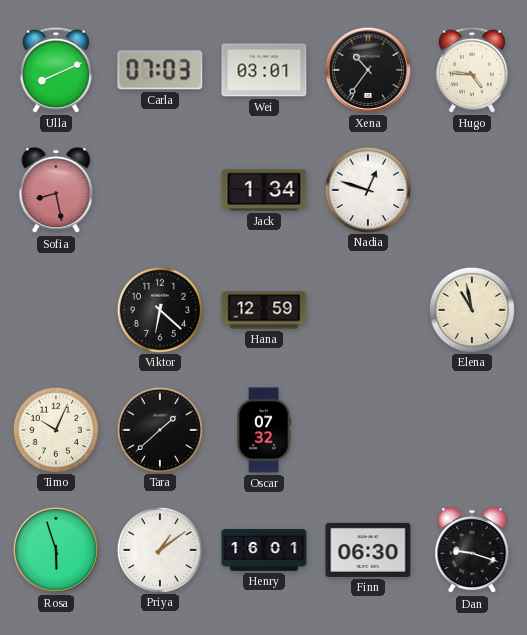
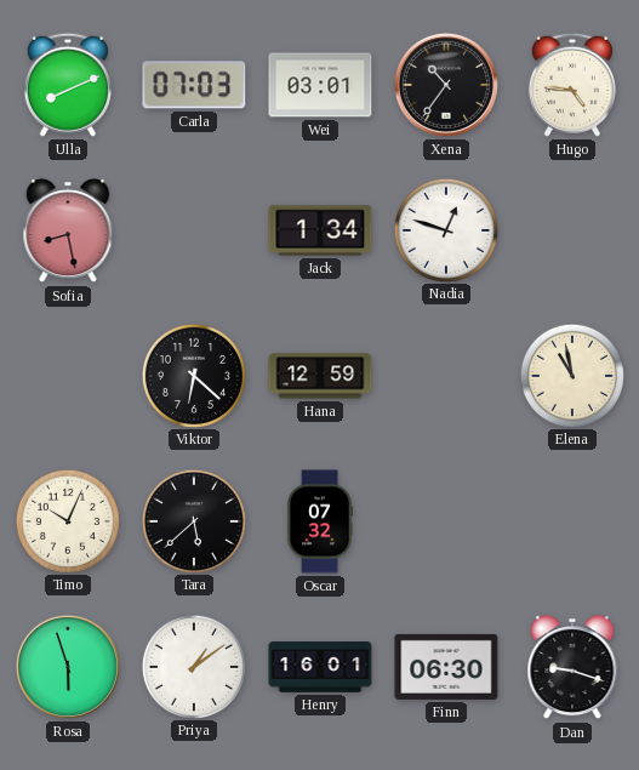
Tara: 1:38 -> 5:38 (193, 520)
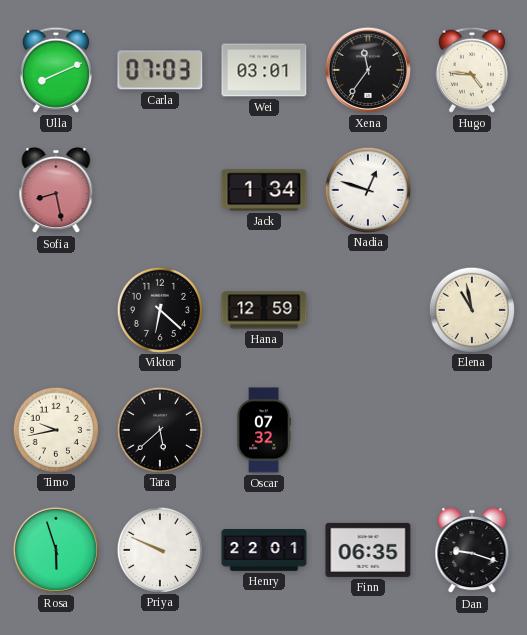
Xena: 10:36 -> 11:36 (368, 70)
Timo: 10:04 -> 9:43 (55, 429)
Priya: 1:09 -> 9:49 (159, 549)
Henry: 16:01 -> 22:01 (264, 551)
Finn: 06:30 -> 06:35 (368, 550)
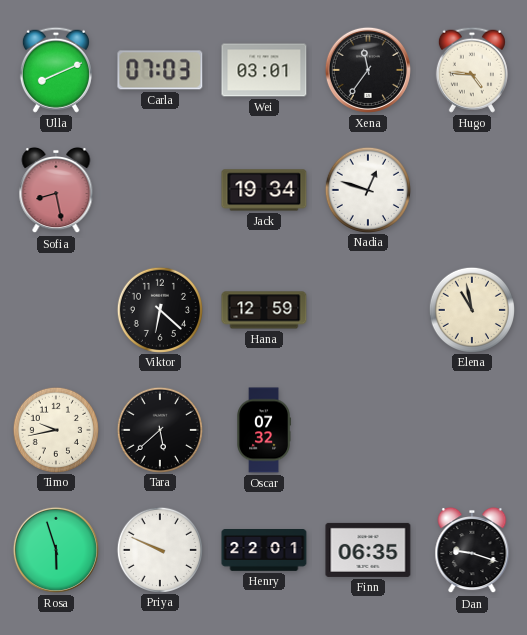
Jack: 1:34 -> 19:34 (264, 190)
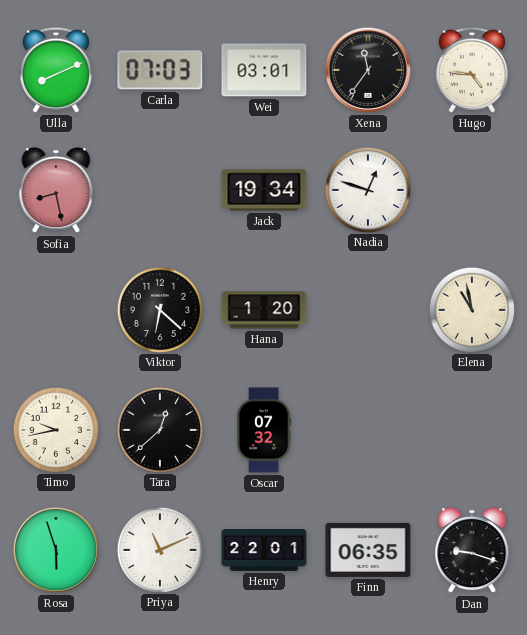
Hana: 12:59 -> 1:20 (264, 310)
Tara: 5:38 -> 12:38 (159, 429)
Priya: 9:49 -> 11:11 (159, 549)
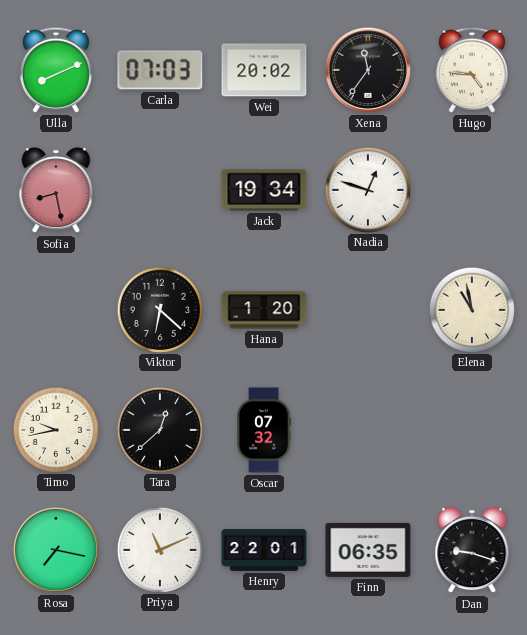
Wei: 03:01 -> 20:02 (264, 70)
Rosa: 5:57 -> 7:17 (56, 550)
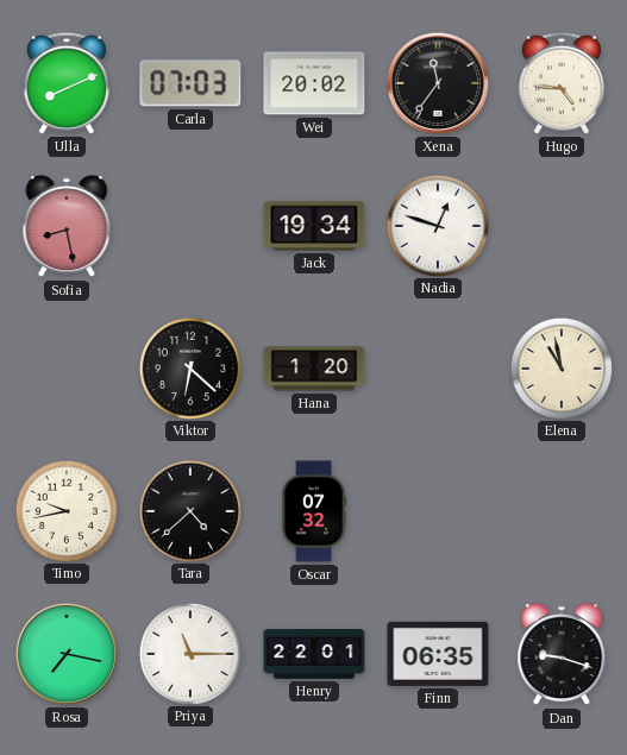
Tara: 12:38 -> 4:38 (189, 510)
Priya: 11:11 -> 11:15 (189, 653)
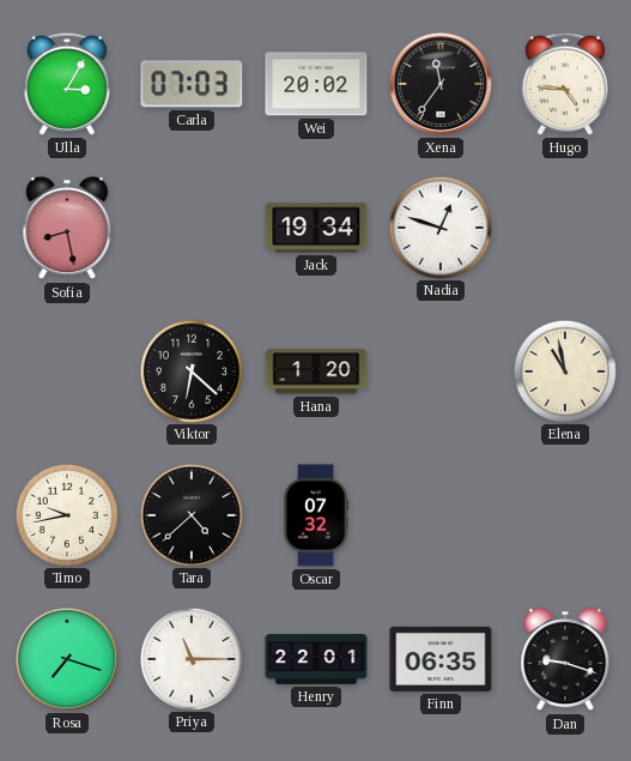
Ulla: 8:11 -> 3:05 (67, 84)
Rosa: 7:17 -> 7:18 (67, 659)
